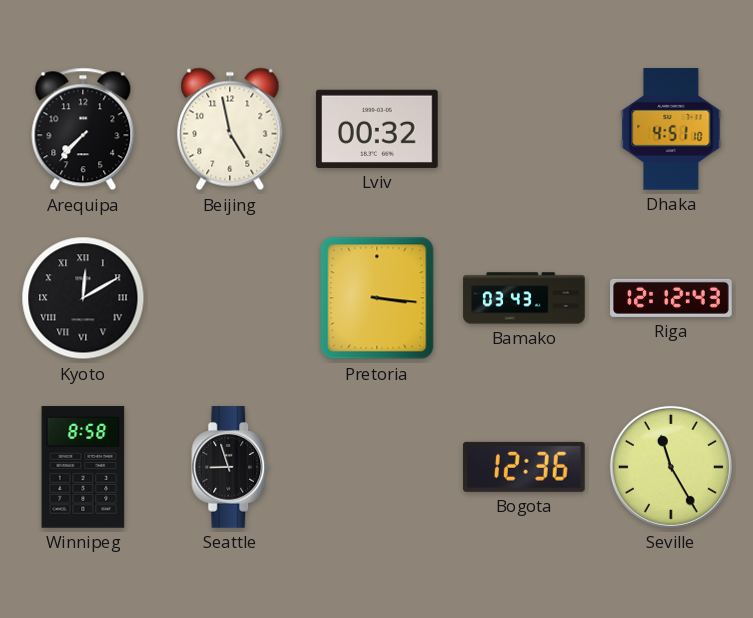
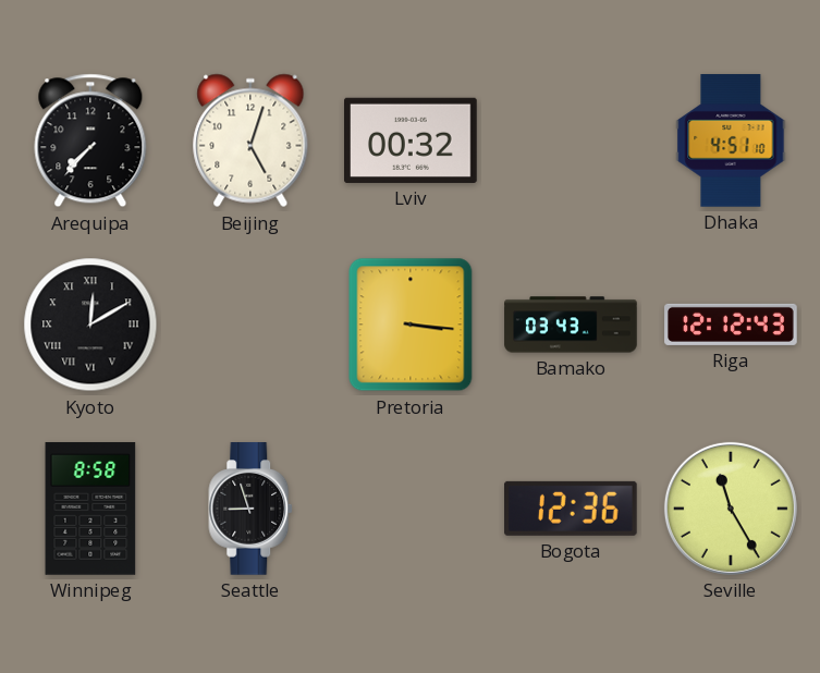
Beijing: 4:58 -> 5:03 (250, 140)
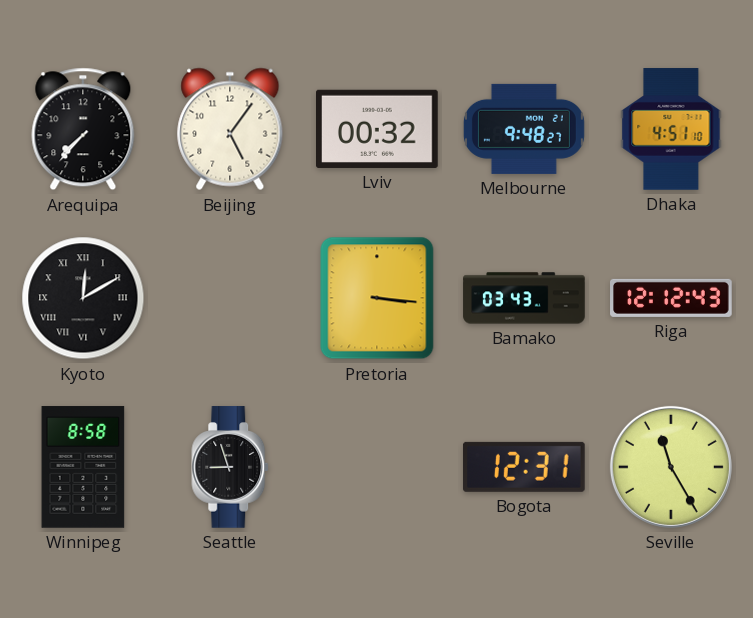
Beijing: 5:03 -> 5:06 (230, 129)
Melbourne: none -> 9:48 (524, 129)
Bogota: 12:36 -> 12:31 (525, 467)
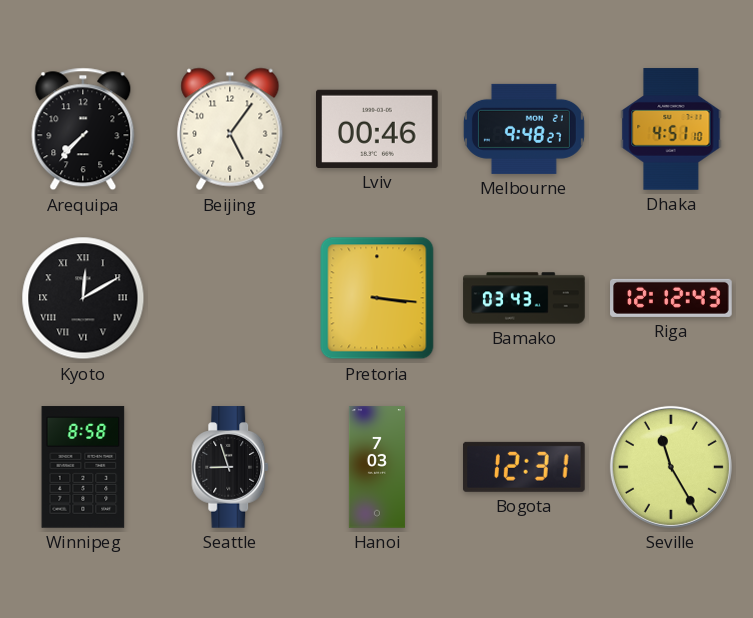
Lviv: 00:32 -> 00:46 (378, 129)
Hanoi: none -> 7:03 (377, 467)
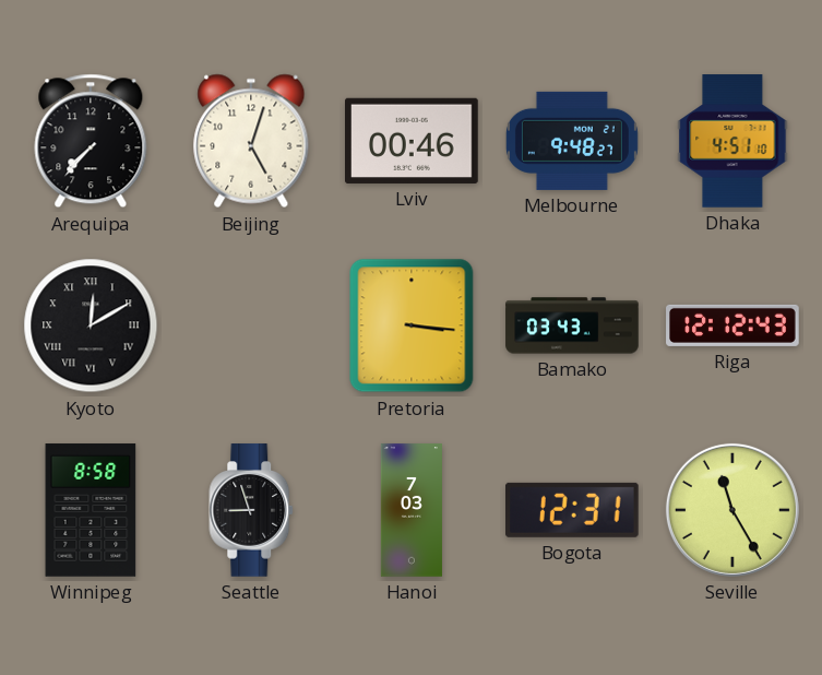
Beijing: 5:06 -> 5:03 (251, 141)
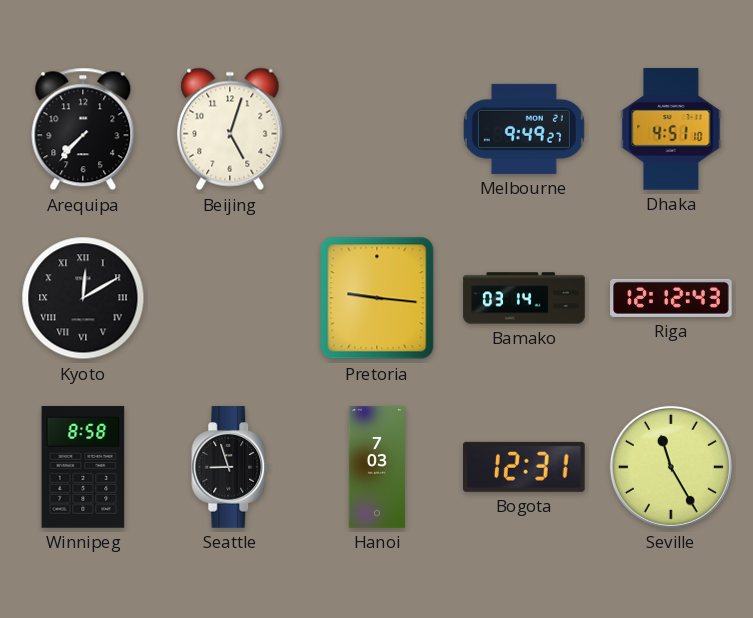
Lviv: 00:46 -> none (413, 141)
Melbourne: 9:48 -> 9:49 (524, 129)
Pretoria: 3:16 -> 9:16 (377, 298)
Bamako: 03:43 -> 03:14 (524, 298)
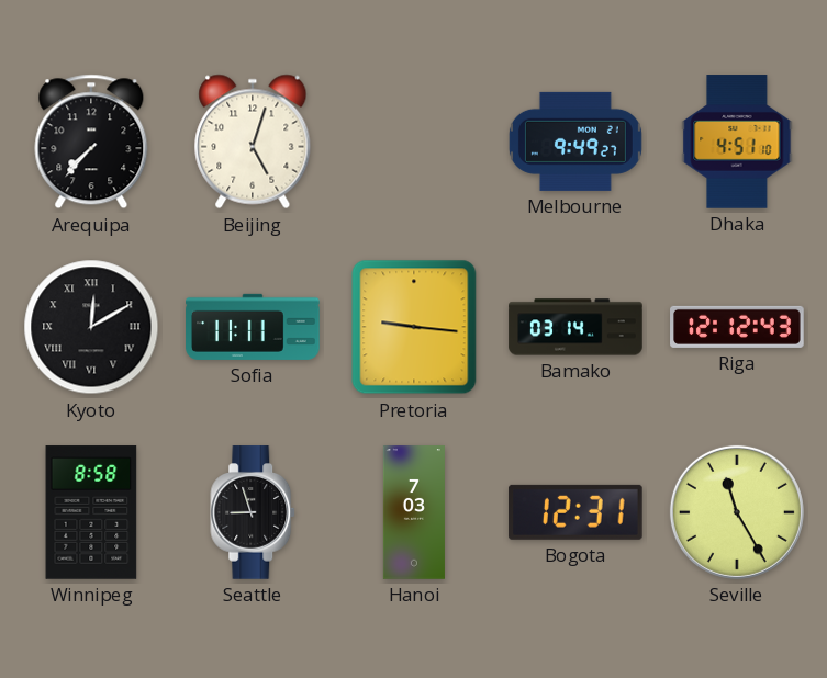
Sofia: none -> 11:11 (253, 327)
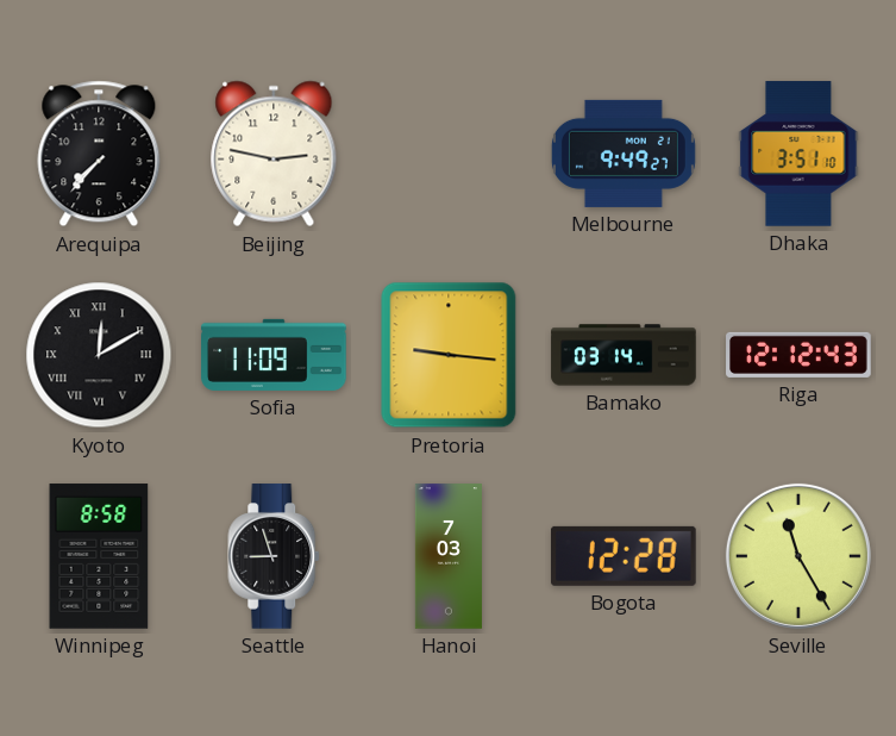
Beijing: 5:03 -> 2:47 (274, 154)
Dhaka: 4:51 -> 3:51 (798, 154)
Sofia: 11:11 -> 11:09 (274, 355)
Bogota: 12:31 -> 12:28 (625, 556)
